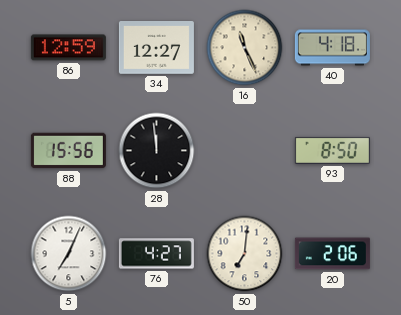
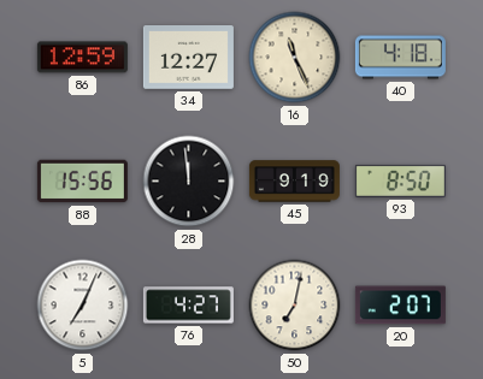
45: none -> 9:19 (294, 182)
50: 7:01 -> 7:02 (295, 306)
20: 2:06 -> 2:07 (400, 306)
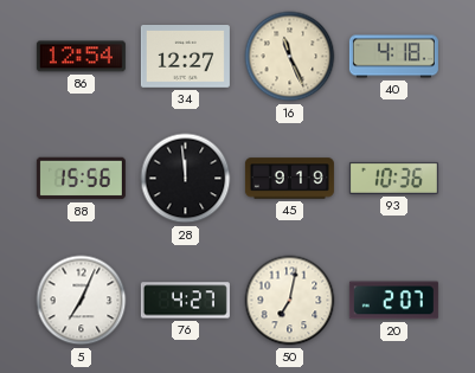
86: 12:59 -> 12:54 (81, 57)
93: 8:50 -> 10:36 (393, 178)
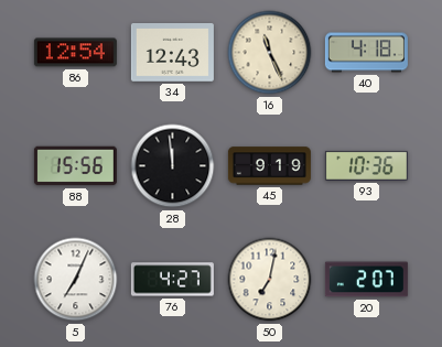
34: 12:27 -> 12:43 (172, 53)
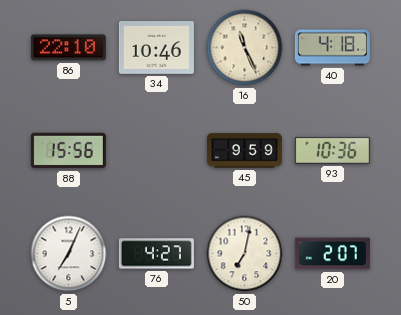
86: 12:54 -> 22:10 (68, 48)
34: 12:43 -> 10:46 (156, 48)
28: 11:59 -> none (173, 166)
45: 9:19 -> 9:59 (244, 151)
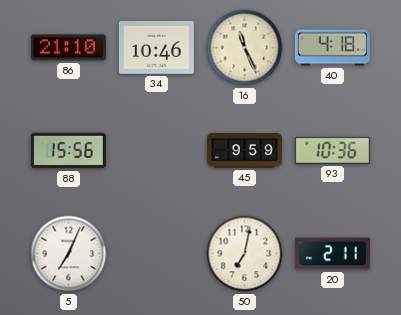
86: 22:10 -> 21:10 (68, 48)
76: 4:27 -> none (156, 254)
20: 2:07 -> 2:11 (332, 254)
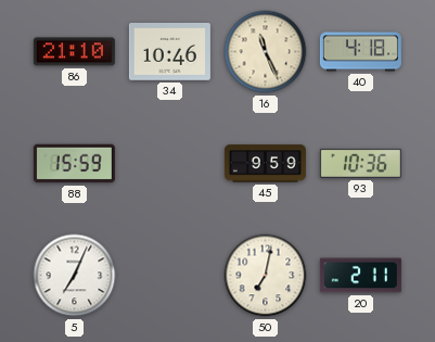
88: 15:56 -> 15:59 (74, 164)
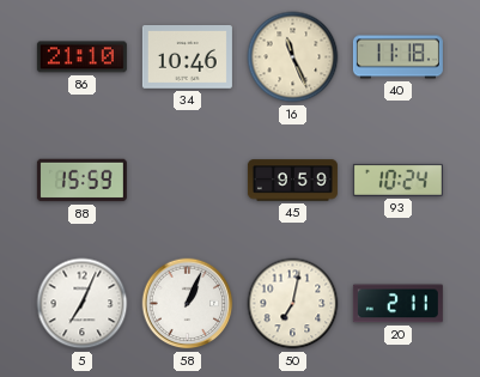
40: 4:18 -> 11:18 (397, 57)
93: 10:36 -> 10:24 (397, 180)
58: none -> 1:04 (188, 304)
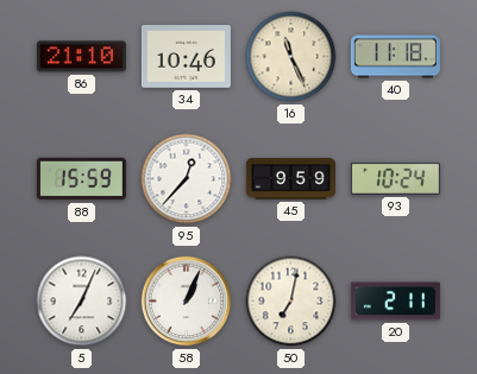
95: none -> 12:37 (187, 179)
